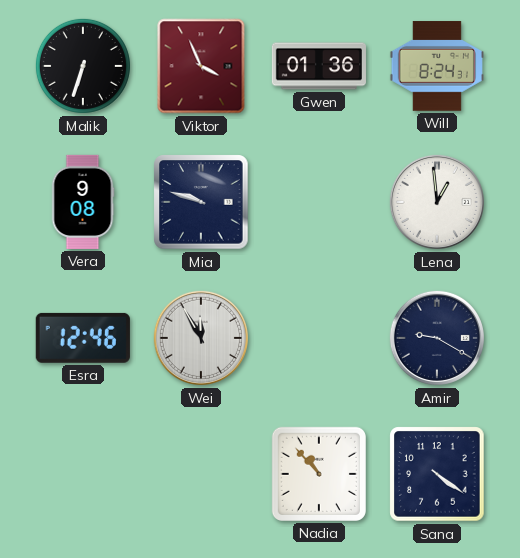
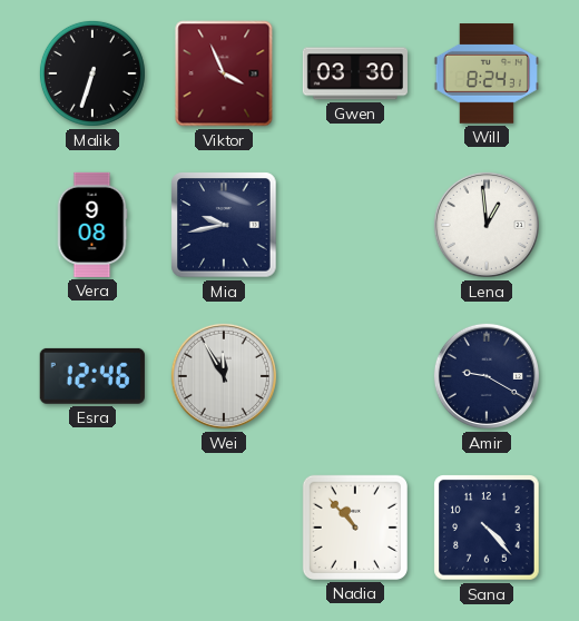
Gwen: 01:36 -> 03:30 (354, 73)
Mia: 9:48 -> 9:43 (224, 225)
Sana: 4:21 -> 4:23 (487, 528)
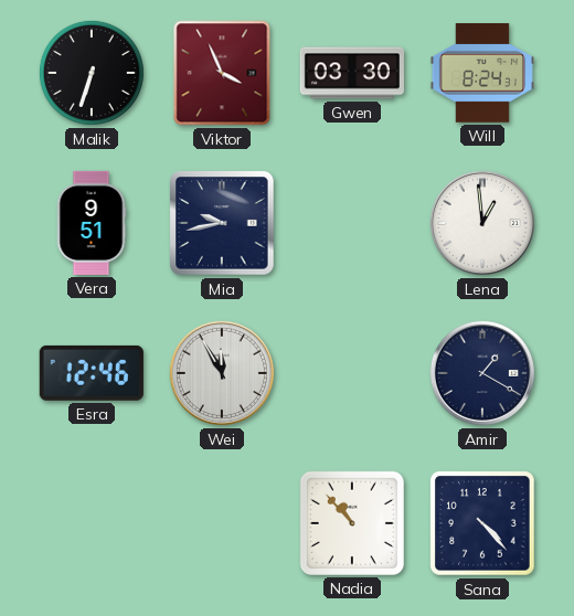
Vera: 9:08 -> 9:51 (92, 223)
Amir: 9:20 -> 1:20 (482, 373)
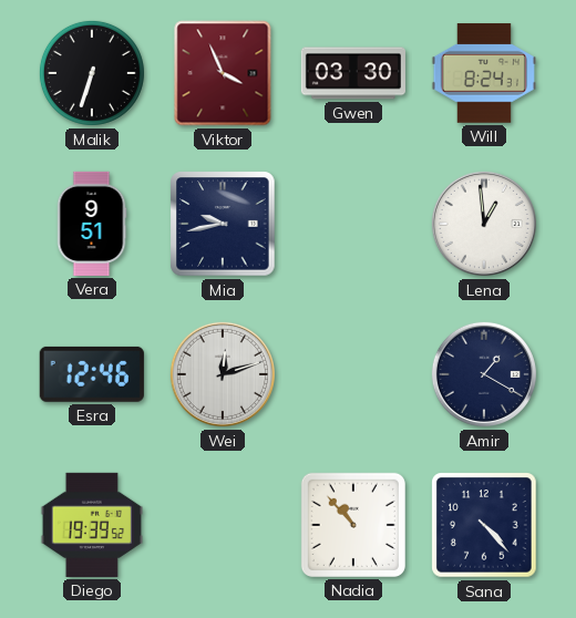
Wei: 11:55 -> 12:12 (223, 374)
Diego: none -> 19:39 (91, 525)
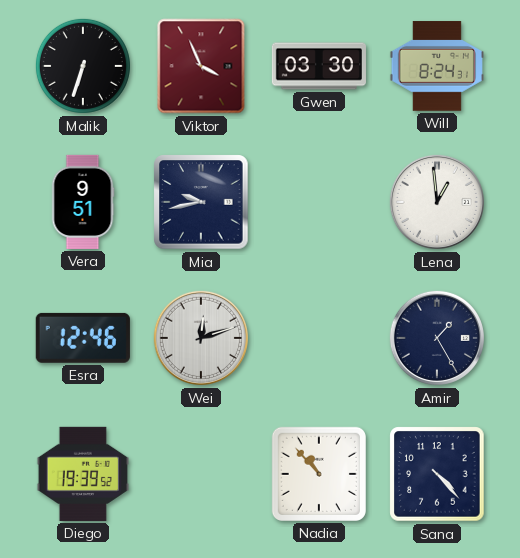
Amir: 1:20 -> 1:25 (437, 338)
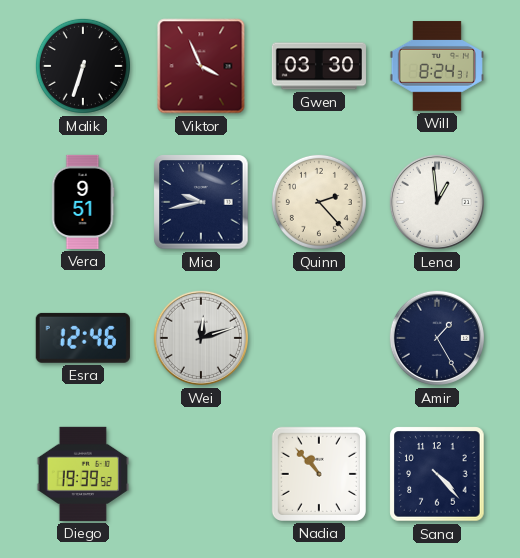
Quinn: none -> 2:23 (319, 202)
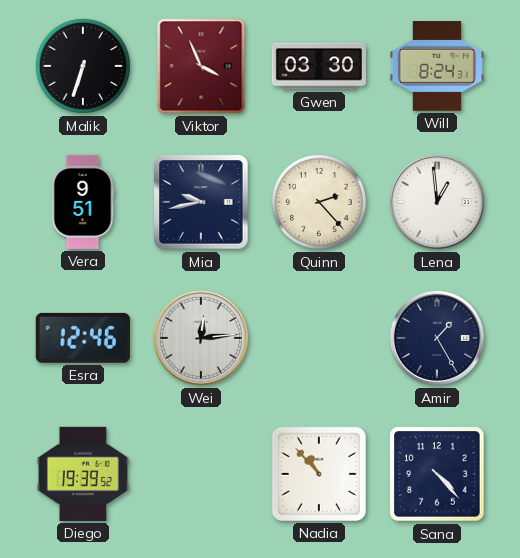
Wei: 12:12 -> 12:14 (201, 338)
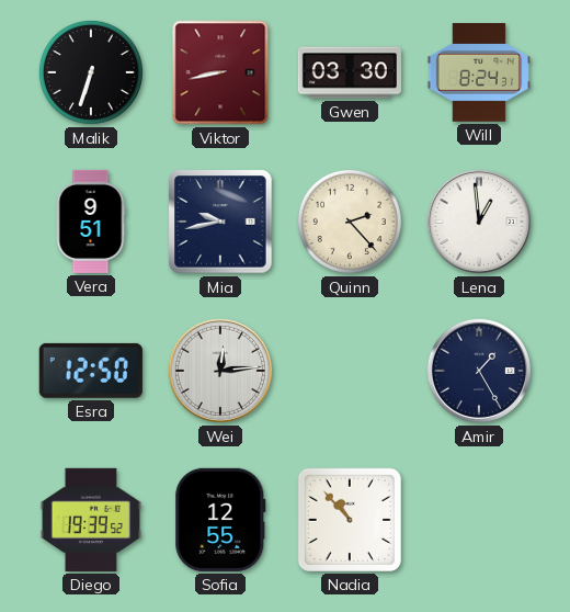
Viktor: 3:56 -> 8:43 (220, 72)
Esra: 12:46 -> 12:50 (91, 371)
Sofia: none -> 12:55 (220, 520)
Sana: 4:23 -> none (437, 474)
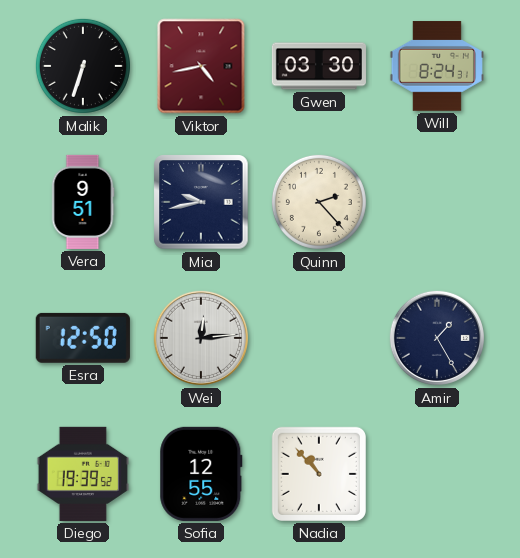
Viktor: 8:43 -> 4:43 (201, 66)
Lena: 12:59 -> none (479, 222)
